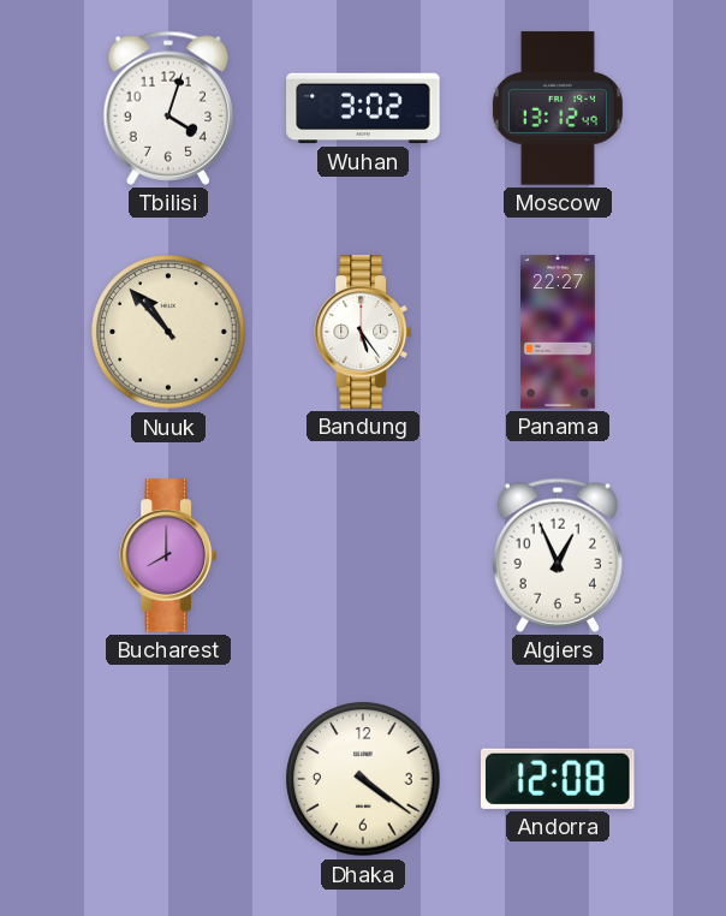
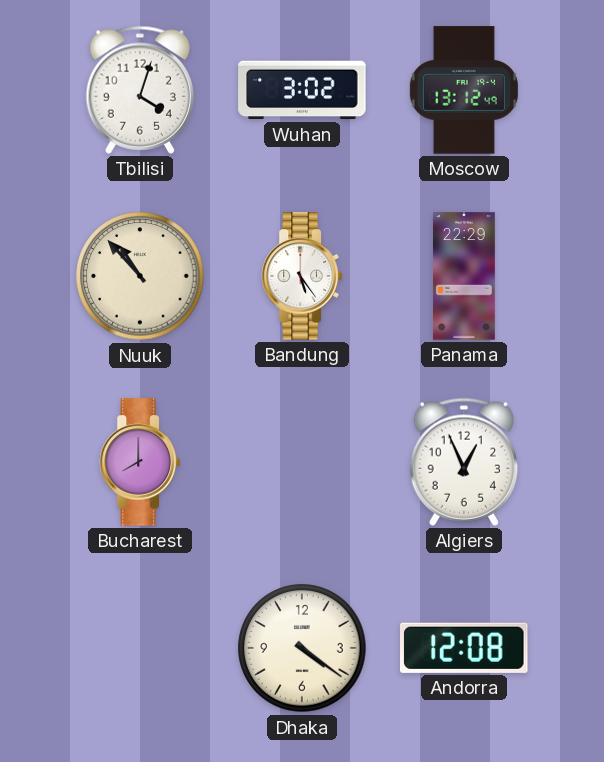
Panama: 22:27 -> 22:29 (465, 276)
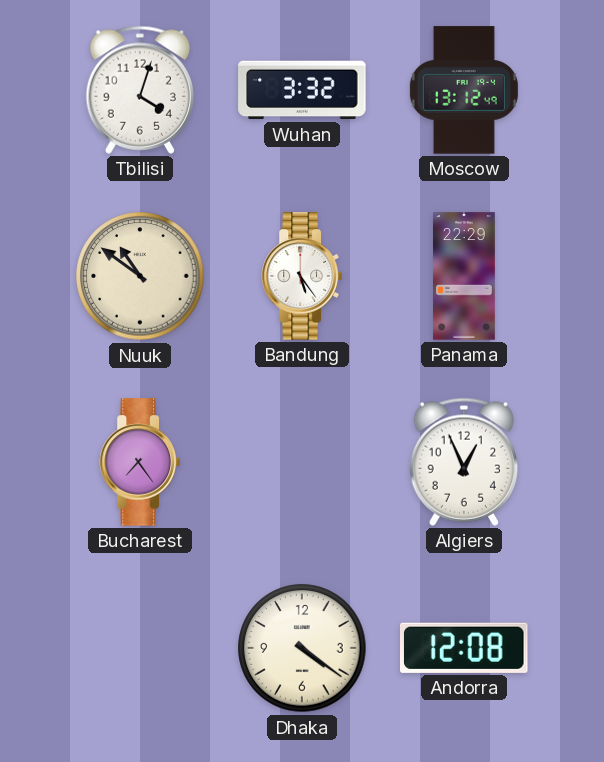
Wuhan: 3:02 -> 3:32 (302, 90)
Nuuk: 10:53 -> 10:51 (140, 276)
Bucharest: 8:00 -> 7:24 (139, 462)
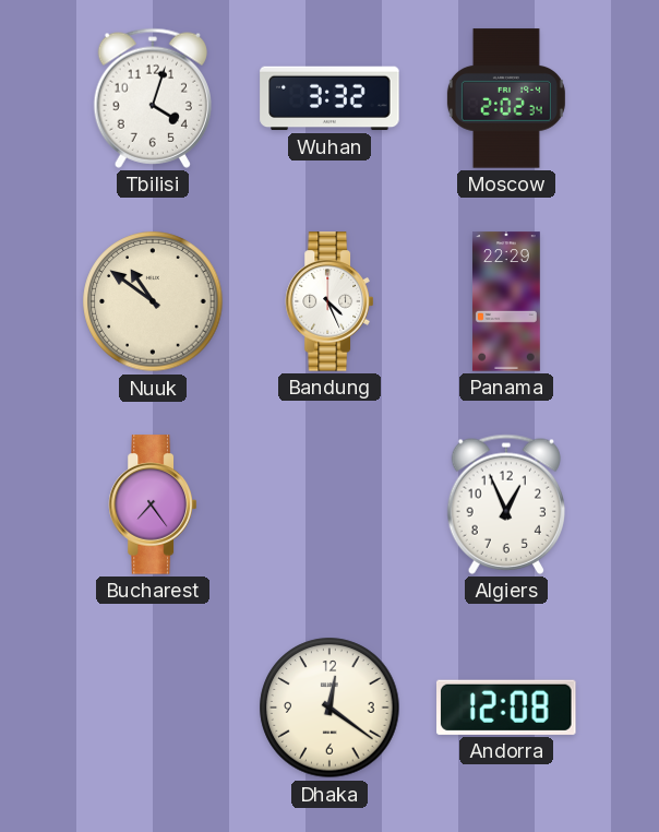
Moscow: 13:12 -> 2:02 (506, 98)
Bandung: 5:24 -> 4:26 (328, 301)
Dhaka: 4:21 -> 12:21 (329, 708)
